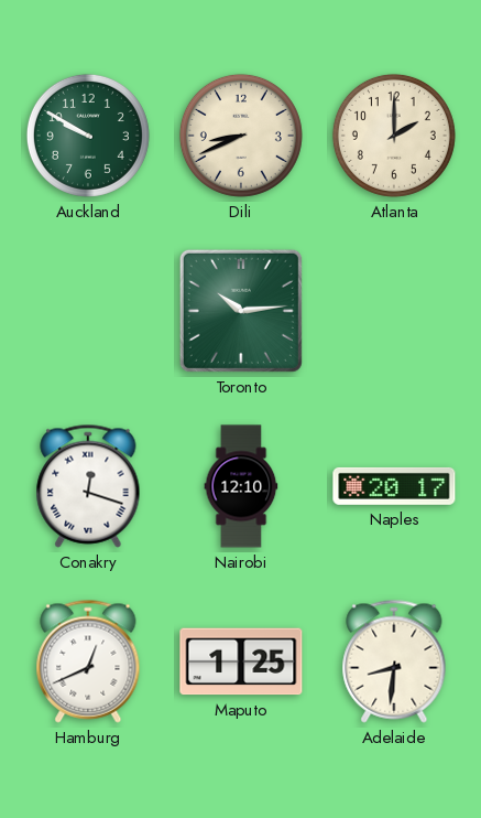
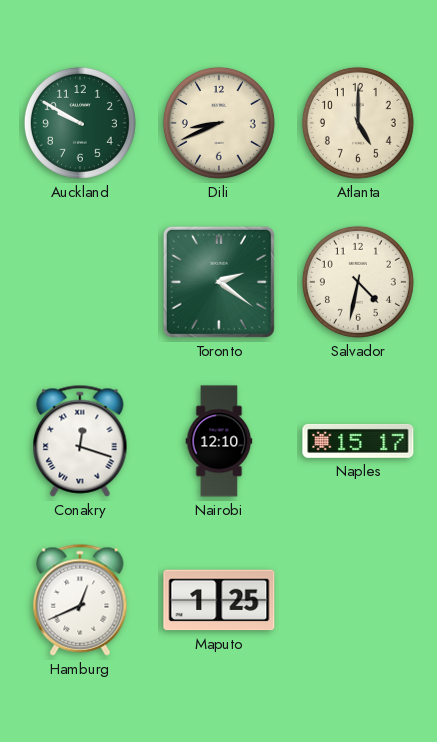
Atlanta: 2:00 -> 5:00 (358, 123)
Toronto: 10:14 -> 2:21 (219, 282)
Salvador: none -> 4:32 (358, 282)
Naples: 20:17 -> 15:17 (358, 441)
Adelaide: 8:31 -> none (394, 661)
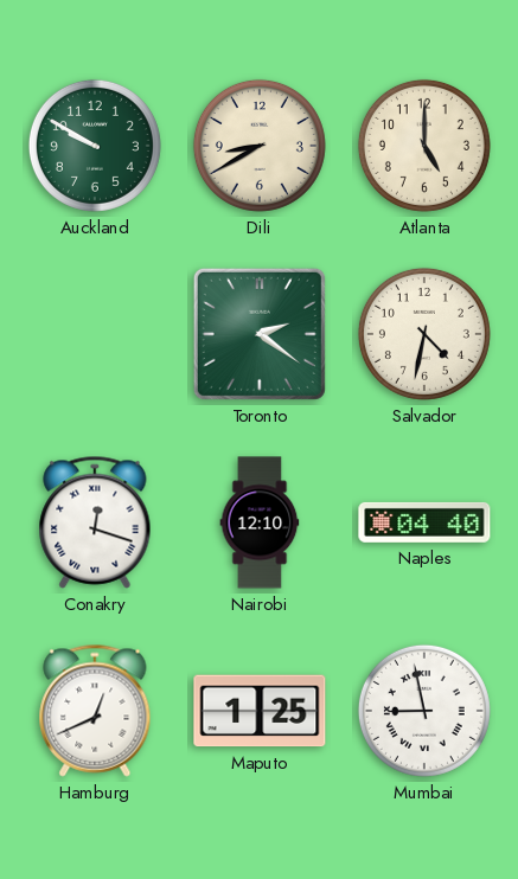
Dili: 8:41 -> 8:40 (260, 146)
Naples: 15:17 -> 04:40 (424, 522)
Mumbai: none -> 8:58 (424, 711)
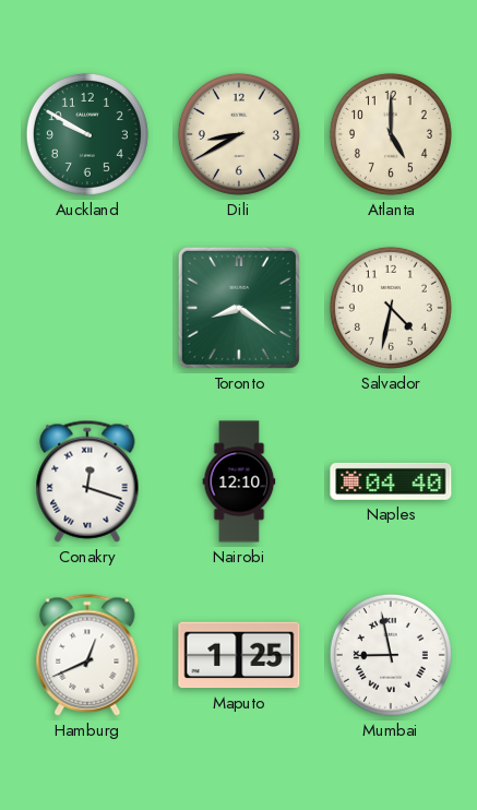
Toronto: 2:21 -> 8:21 (239, 308)
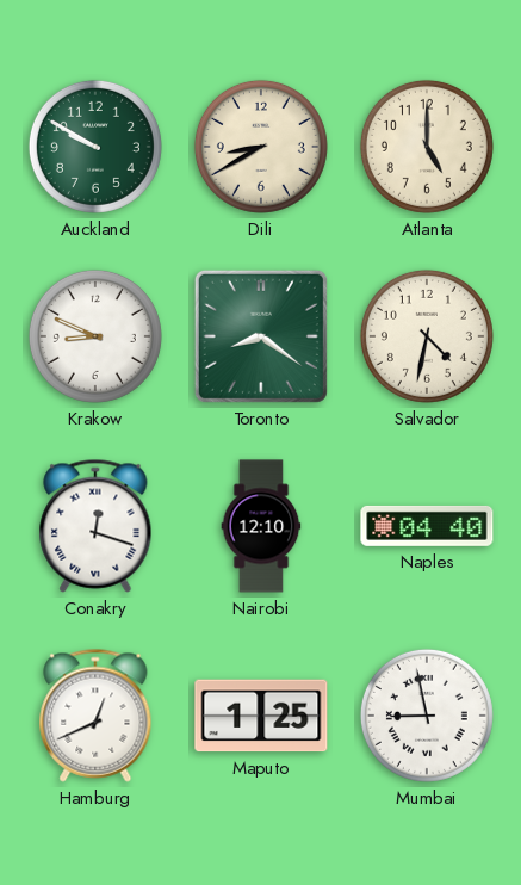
Krakow: none -> 8:49 (95, 336)
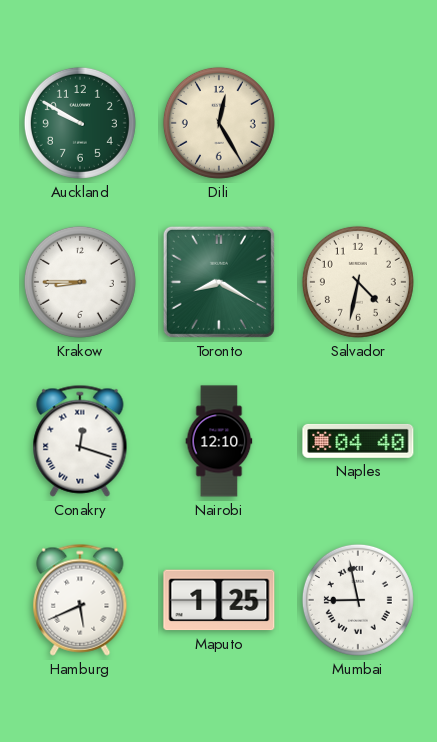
Dili: 8:40 -> 12:25 (219, 123)
Atlanta: 5:00 -> none (427, 147)
Krakow: 8:49 -> 8:45 (80, 282)
Toronto: 8:21 -> 8:20 (219, 282)
Hamburg: 12:41 -> 5:41 (80, 600)
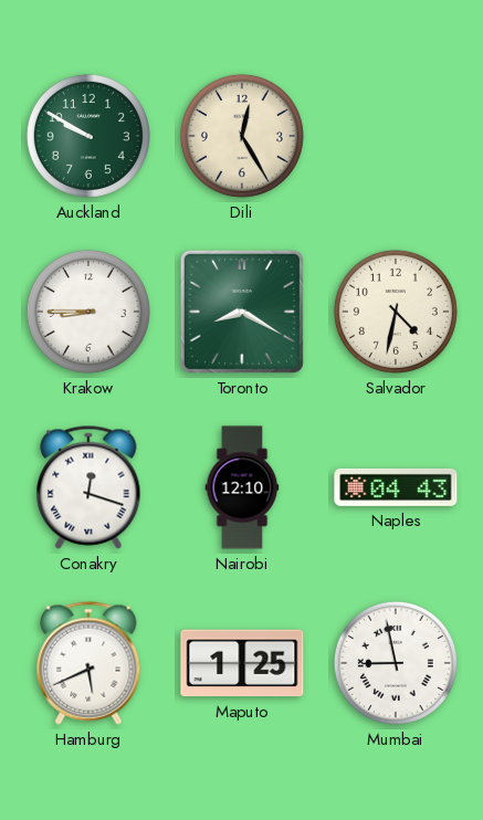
Naples: 04:40 -> 04:43 (396, 487)
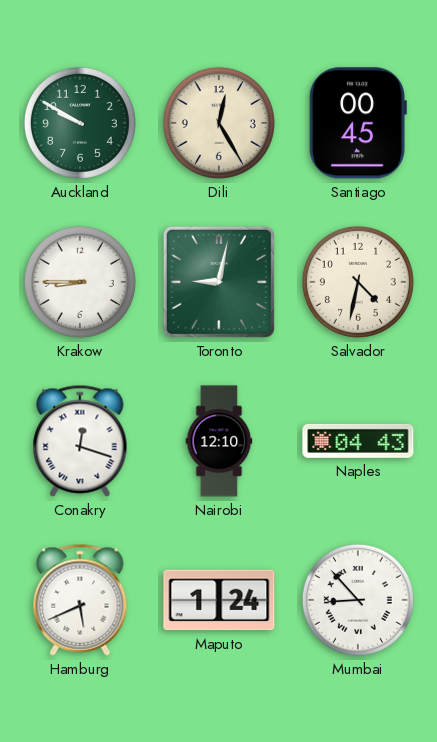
Santiago: none -> 00:45 (358, 123)
Toronto: 8:20 -> 9:02 (219, 282)
Maputo: 1:25 -> 1:24 (219, 600)
Mumbai: 8:58 -> 8:53 (358, 600)
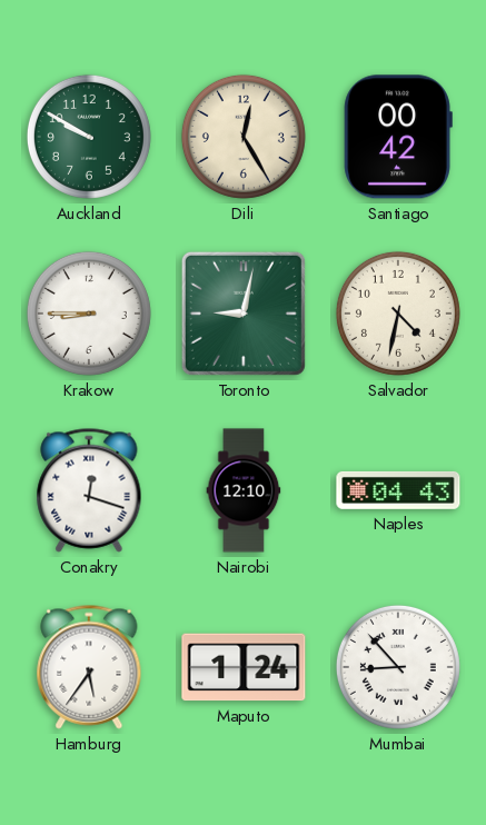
Santiago: 00:45 -> 00:42 (398, 137)
Hamburg: 5:41 -> 5:36 (89, 667)
